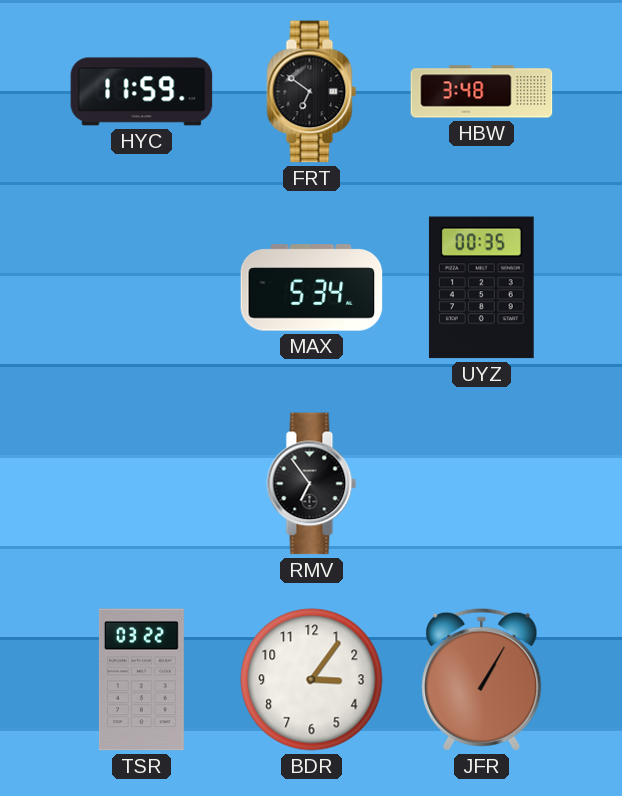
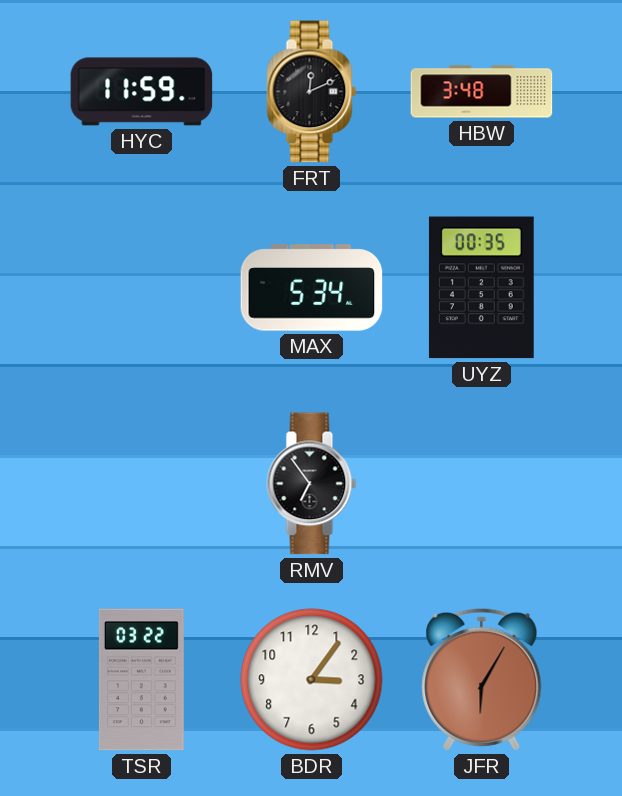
FRT: 6:51 -> 12:11 (312, 92)
JFR: 1:05 -> 6:05 (482, 679)
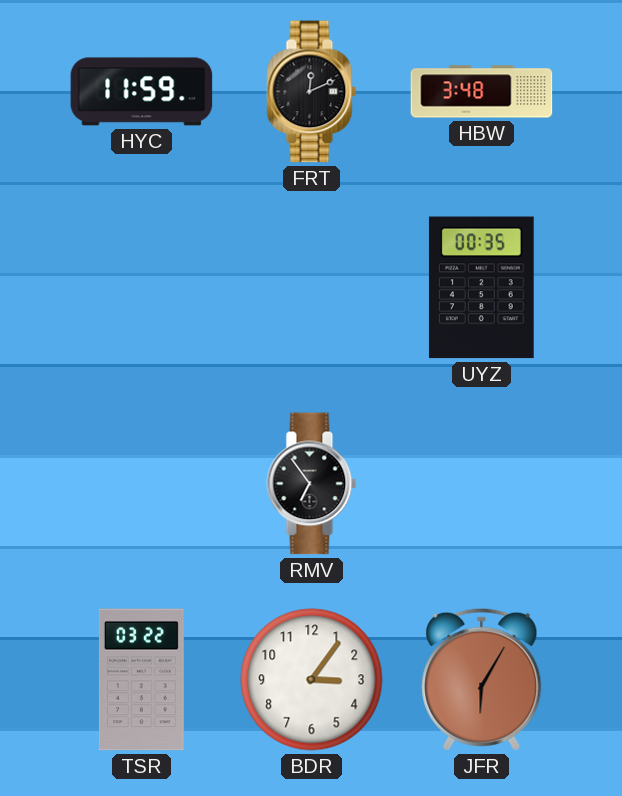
MAX: 5:34 -> none (312, 288)
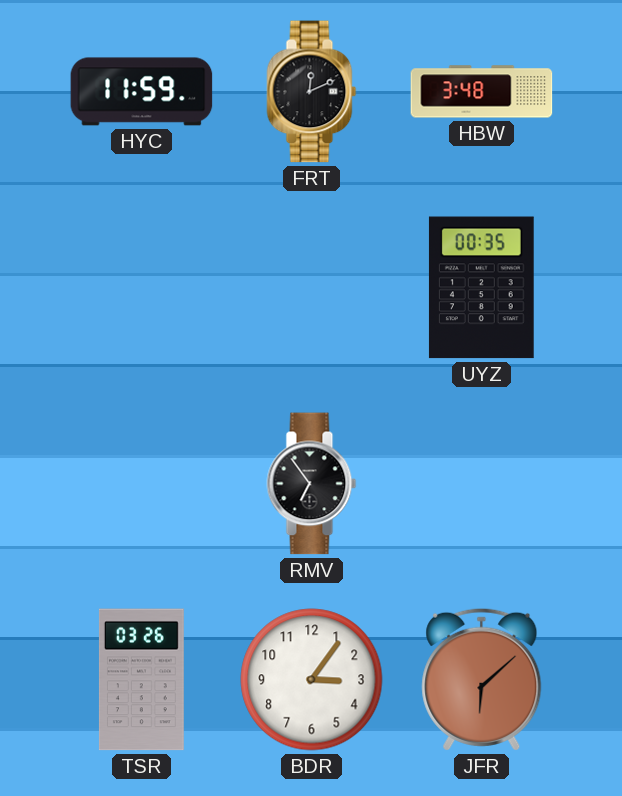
TSR: 03:22 -> 03:26 (141, 680)
JFR: 6:05 -> 6:08 (482, 679)
